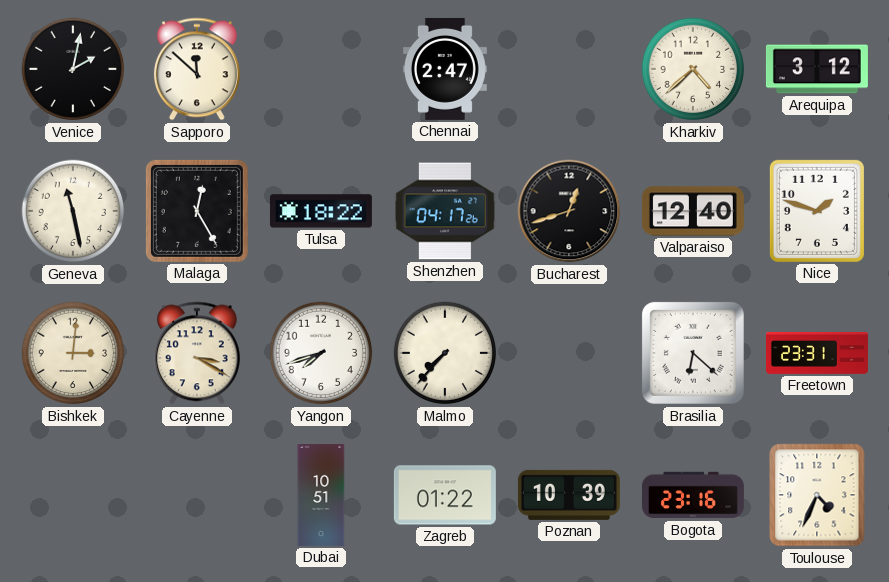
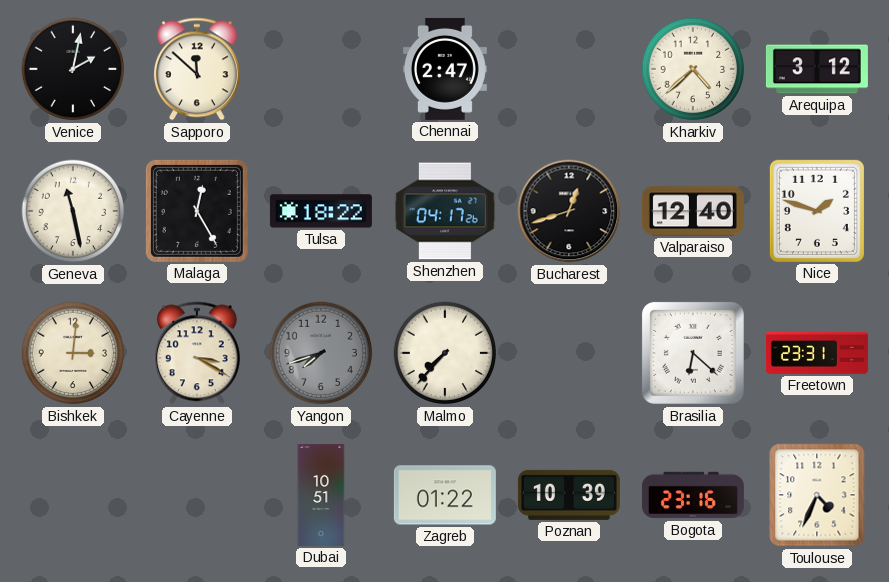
Yangon dial: white -> grey (321, 353)
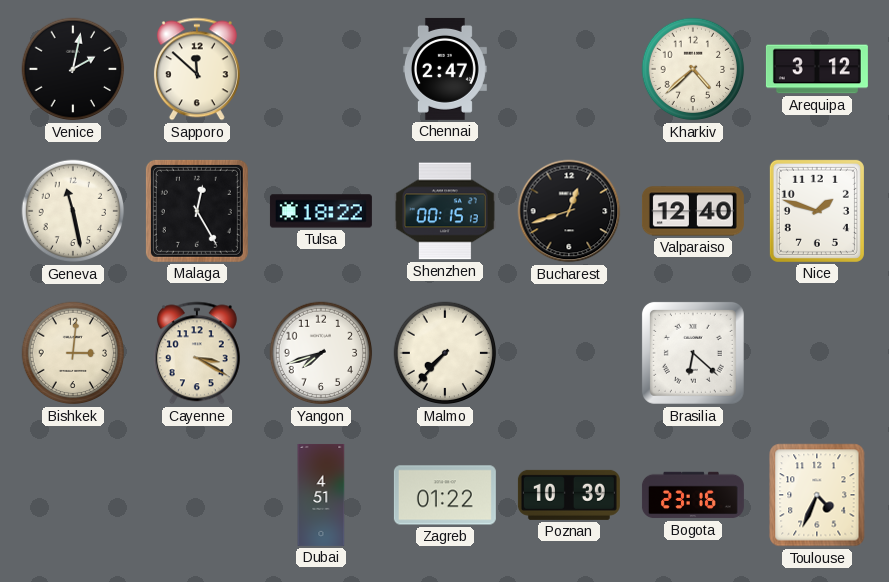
Shenzhen: 04:17 -> 00:15 (445, 211)
Yangon dial: grey -> white (321, 353)
Freetown: 23:31 -> none (817, 354)
Dubai: 10:51 -> 4:51 (321, 495)
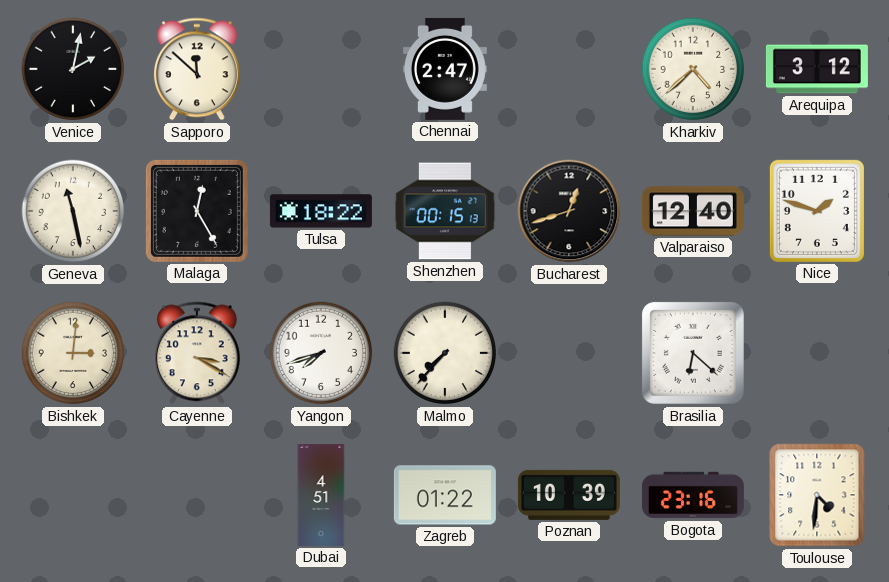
Toulouse: 4:34 -> 4:31 (817, 495)
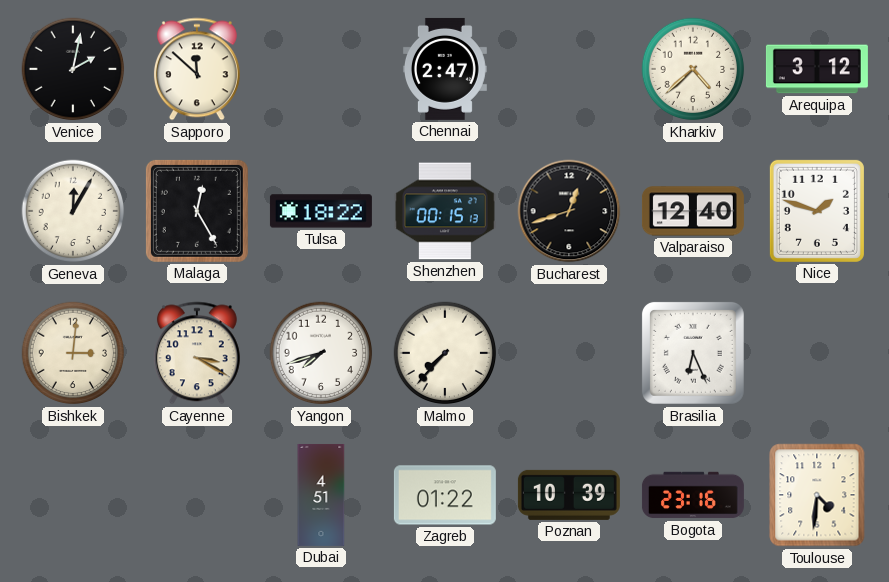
Geneva: 11:28 -> 12:05 (73, 211)
Brasilia: 6:22 -> 6:26 (693, 353)
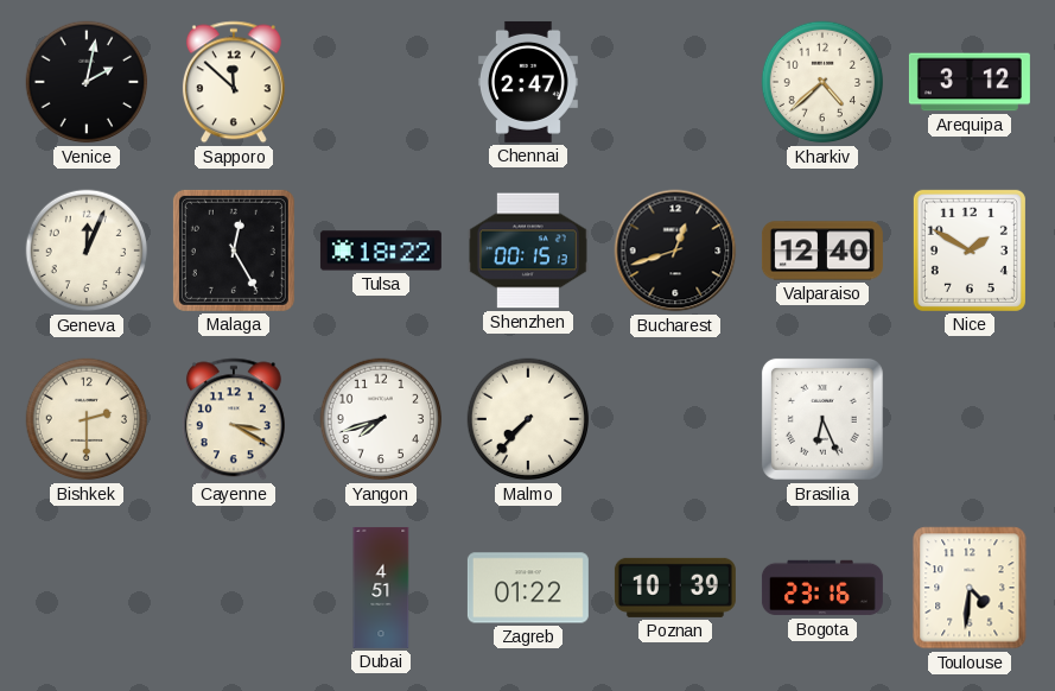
Geneva: 12:05 -> 12:04 (87, 251)
Nice: 1:48 -> 1:50 (970, 251)
Bishkek: 3:01 -> 2:30 (87, 419)
